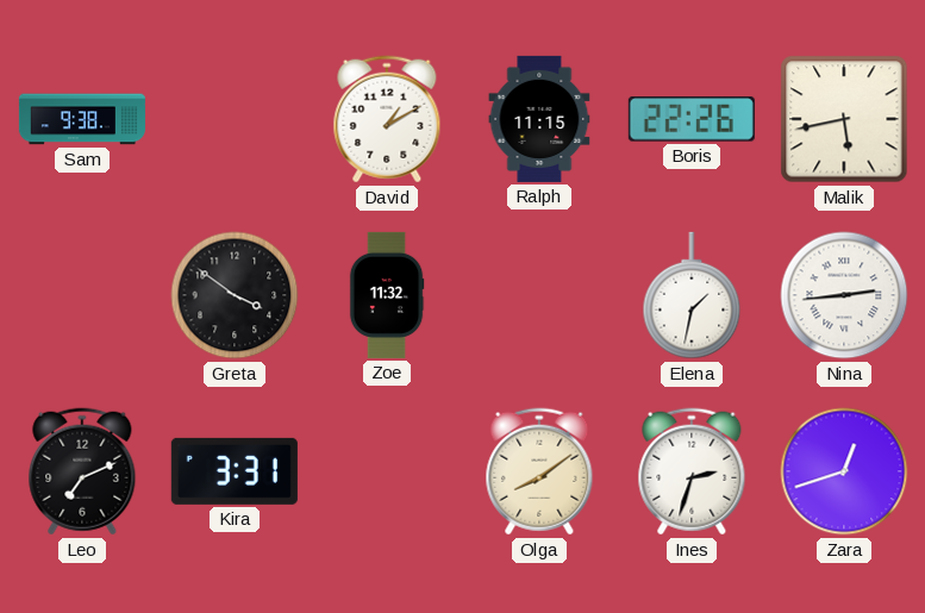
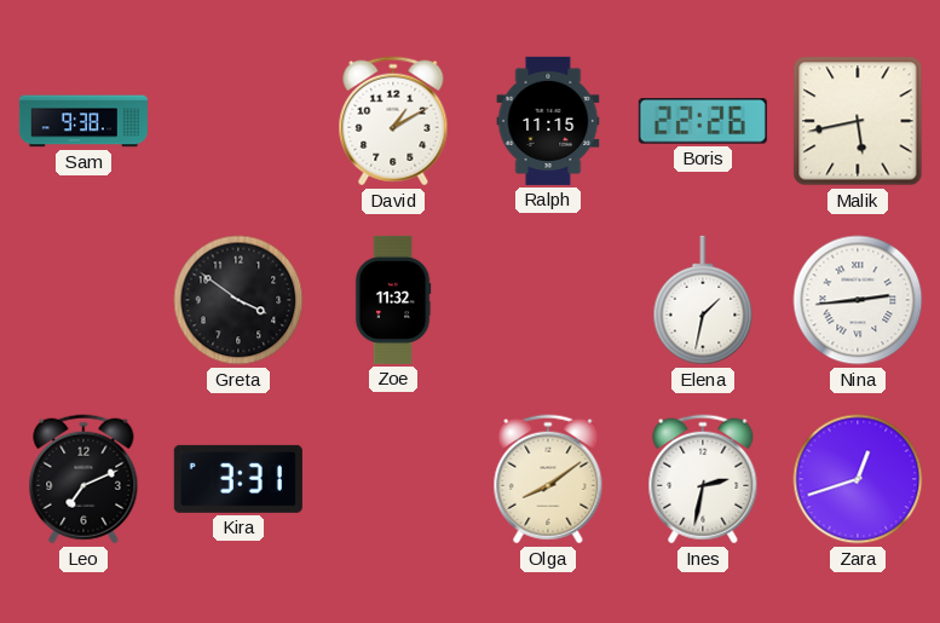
Ines: 2:33 -> 2:32 (703, 479)
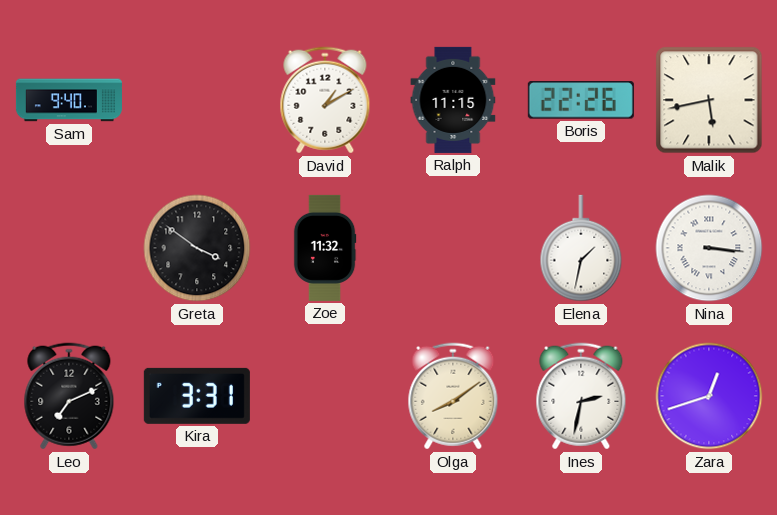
Sam: 9:38 -> 9:40 (69, 100)
Nina: 2:44 -> 3:16 (709, 248)
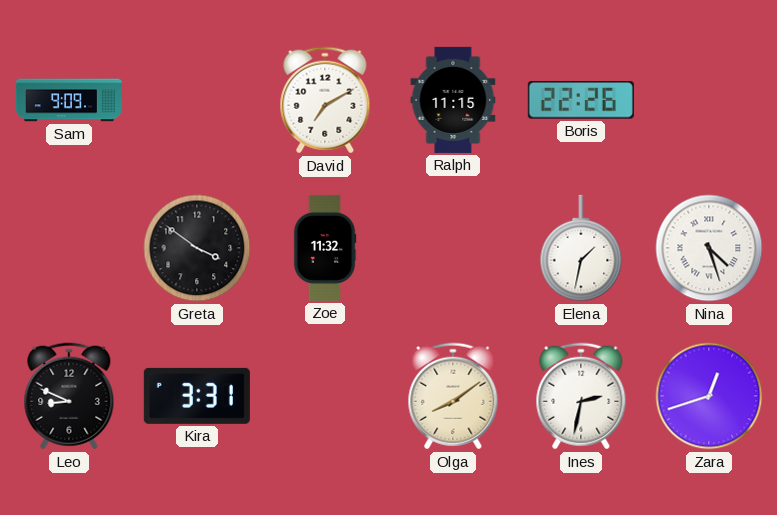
Sam: 9:40 -> 9:09 (69, 100)
David: 1:10 -> 7:10 (325, 100)
Malik: 5:43 -> none (709, 100)
Nina: 3:16 -> 4:27 (709, 248)
Leo: 7:11 -> 8:49 (69, 396)
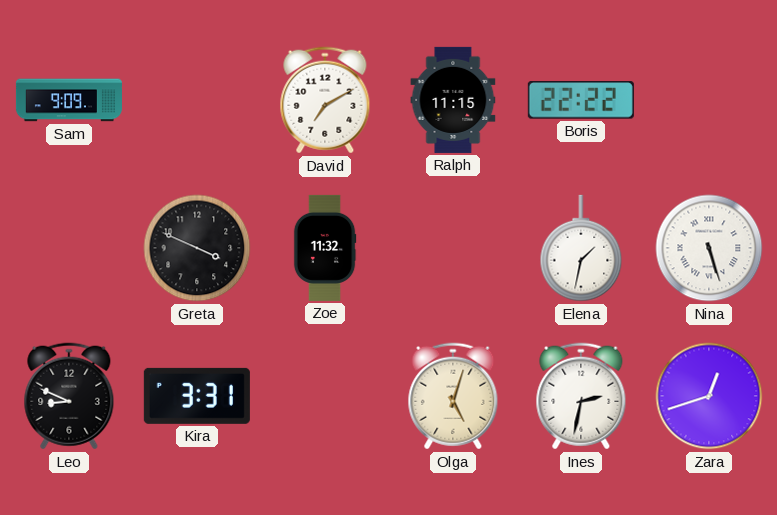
Boris: 22:26 -> 22:22 (581, 100)
Greta: 3:51 -> 3:49 (197, 248)
Nina: 4:27 -> 5:27 (709, 248)
Olga: 8:09 -> 5:03 (453, 396)
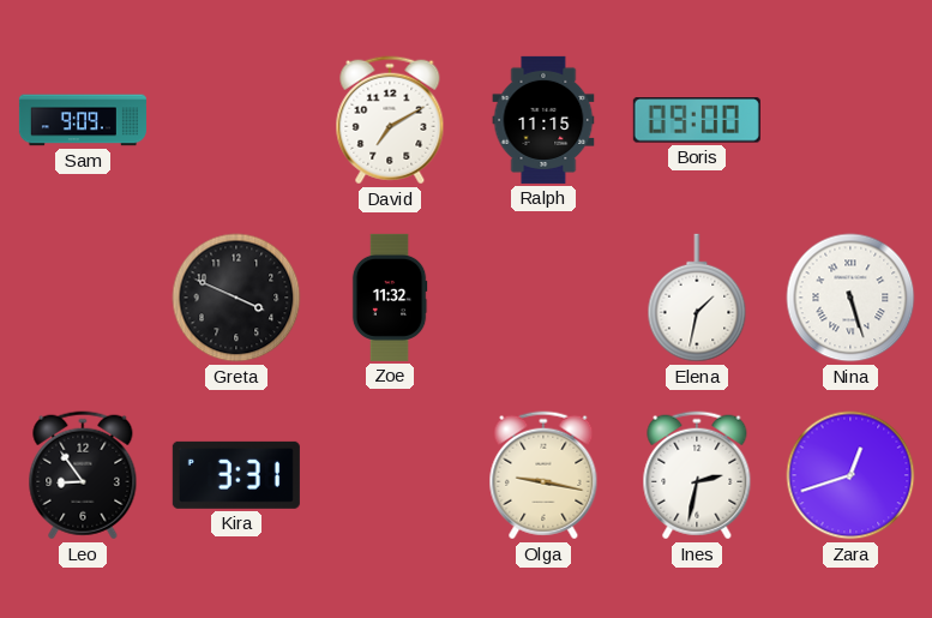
Boris: 22:22 -> 09:00 (697, 120)
Leo: 8:49 -> 8:54 (83, 475)
Olga: 5:03 -> 9:17 (543, 475)
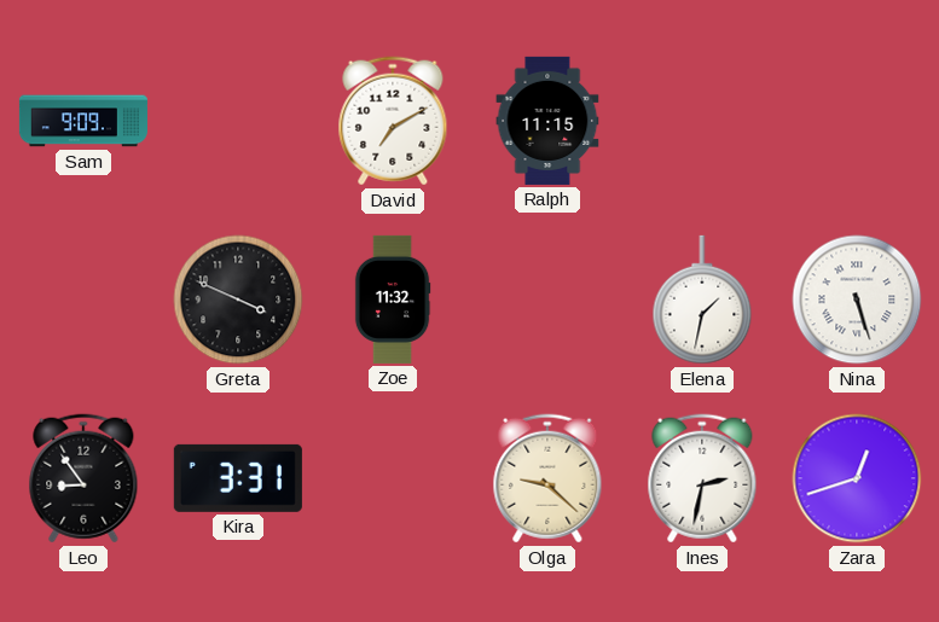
Boris: 09:00 -> none (697, 120)
Olga: 9:17 -> 9:22 (547, 478)
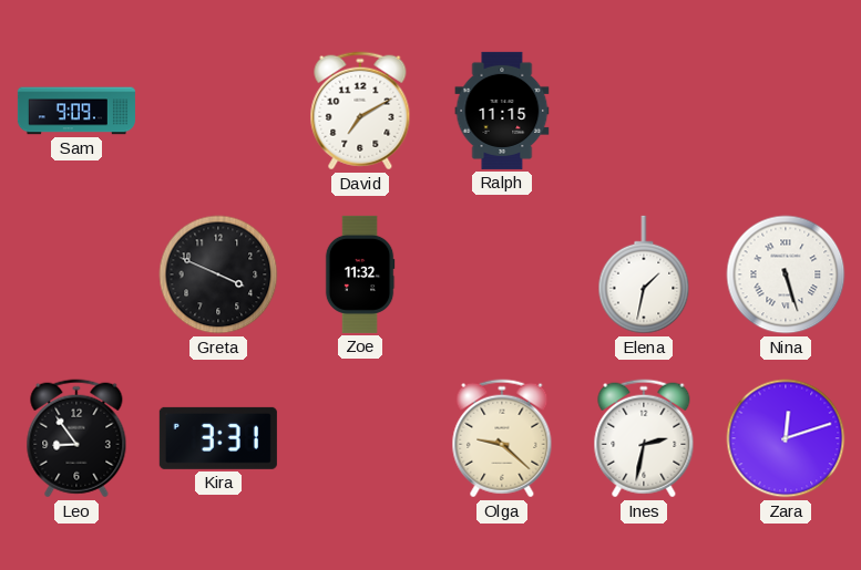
Zara: 12:42 -> 12:12 (786, 438)
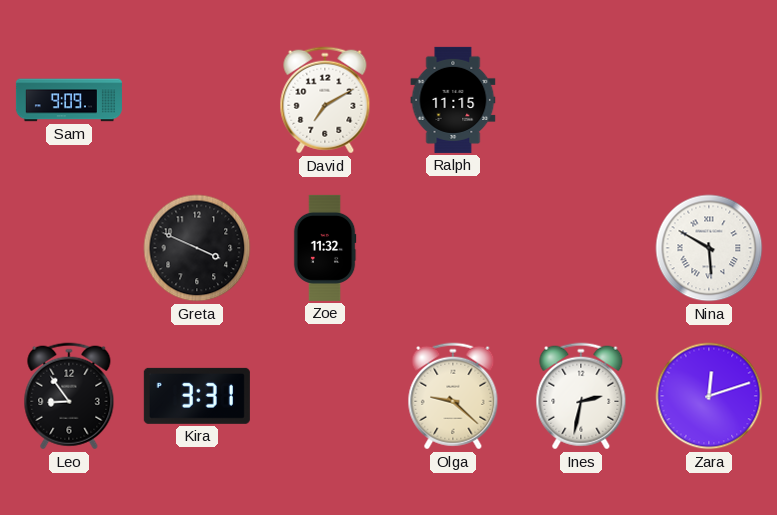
Elena: 1:32 -> none (644, 274)
Nina: 5:27 -> 5:50 (709, 248)
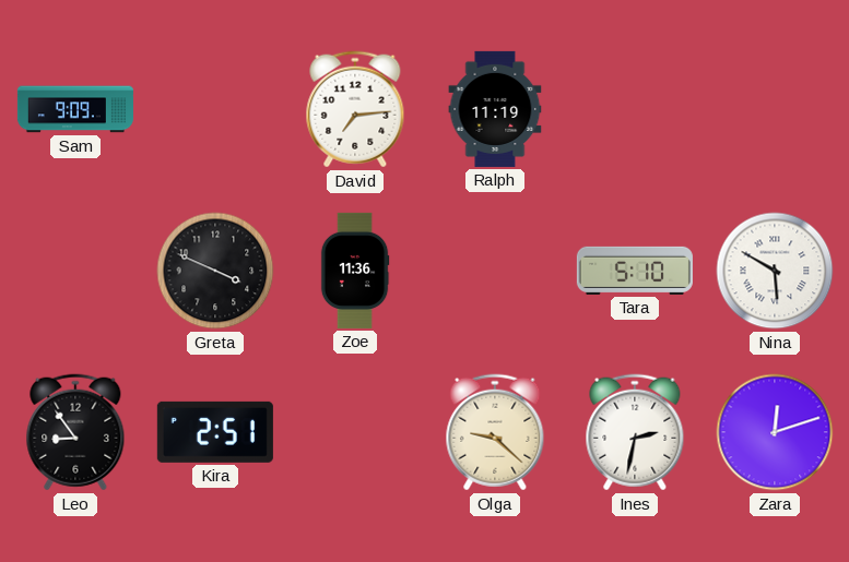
David: 7:10 -> 7:14 (355, 109)
Ralph: 11:15 -> 11:19 (495, 109)
Zoe: 11:32 -> 11:36 (355, 271)
Tara: none -> 5:10 (635, 271)
Kira: 3:31 -> 2:51 (215, 432)
